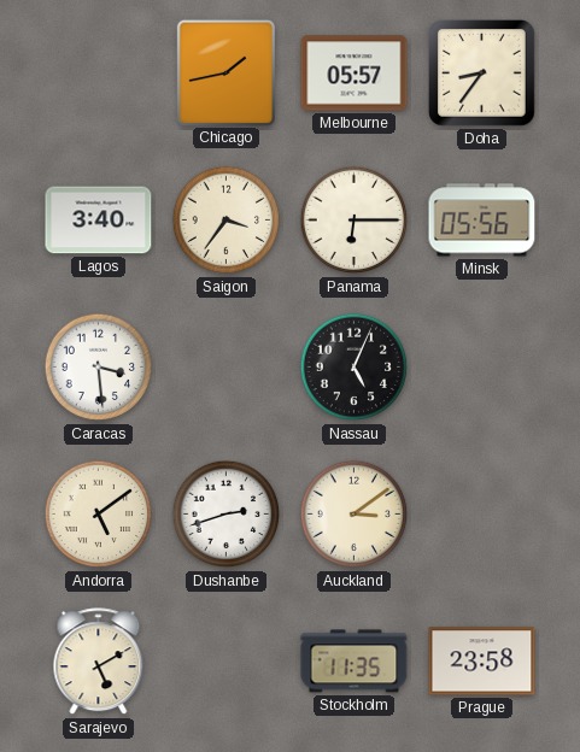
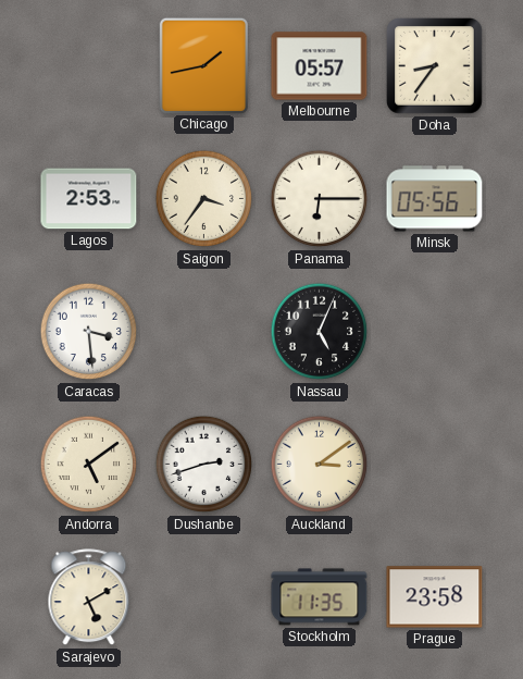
Lagos: 3:40 -> 2:53 (89, 199)
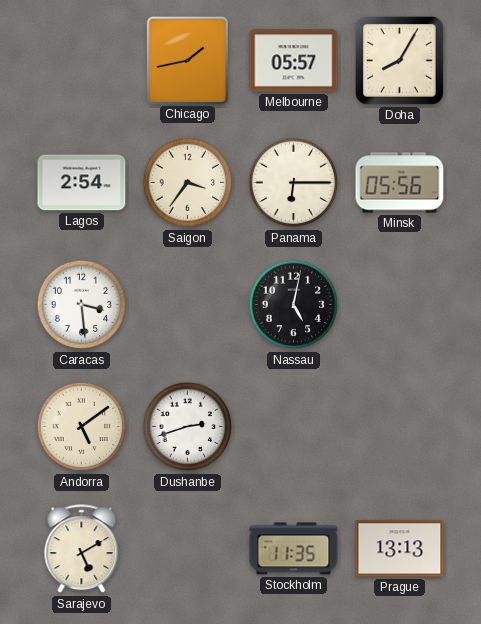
Doha: 8:36 -> 8:05 (400, 61)
Lagos: 2:53 -> 2:54 (82, 183)
Nassau: 5:04 -> 5:02 (294, 305)
Auckland: 3:09 -> none (320, 465)
Prague: 23:58 -> 13:13 (400, 549)
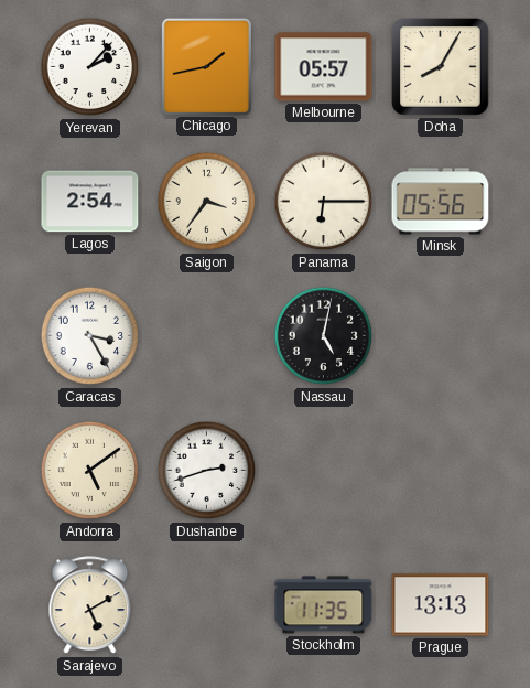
Yerevan: none -> 2:07 (90, 67)
Caracas: 3:29 -> 3:25 (90, 336)
